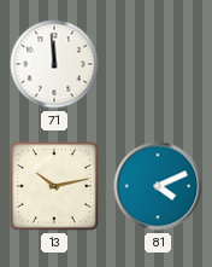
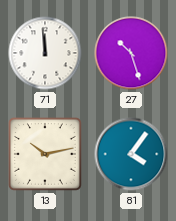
27: none -> 10:27 (131, 53)
81: 4:11 -> 4:06 (131, 154)
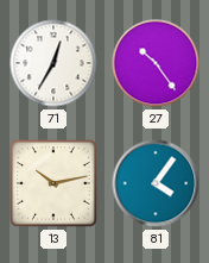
71: 11:59 -> 12:35 (53, 63)
27: 10:27 -> 10:24 (156, 63)
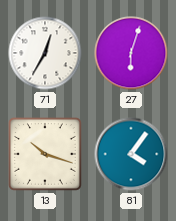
27: 10:24 -> 6:03 (131, 53)
13: 10:13 -> 10:18 (45, 154)
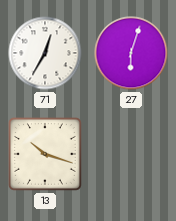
81: 4:06 -> none (131, 154)
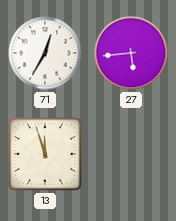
27: 6:03 -> 5:44 (131, 53)
13: 10:18 -> 11:57 (45, 154)
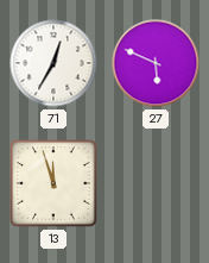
27: 5:44 -> 5:49 (156, 63)
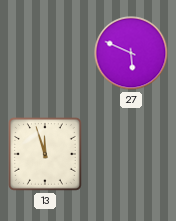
71: 12:35 -> none (53, 63)
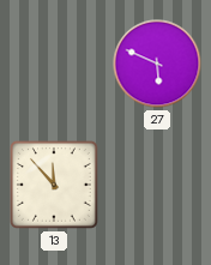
13: 11:57 -> 11:53 (54, 185)
